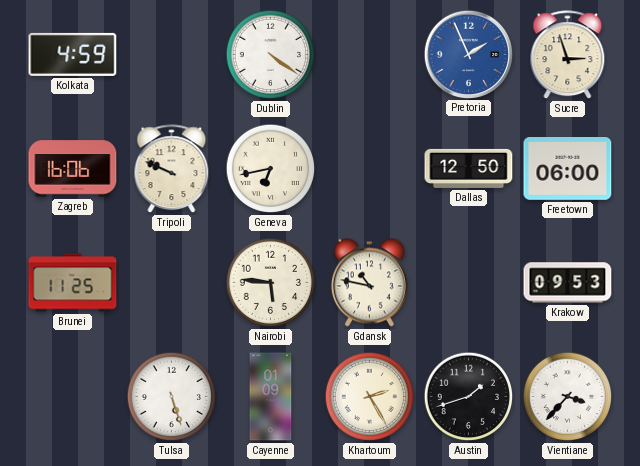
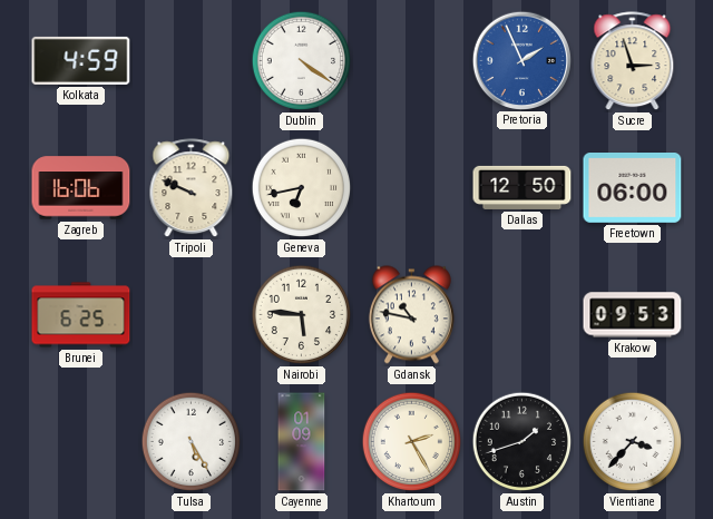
Brunei: 11:25 -> 6:25 (81, 315)
Tulsa: 5:27 -> 5:25 (192, 442)
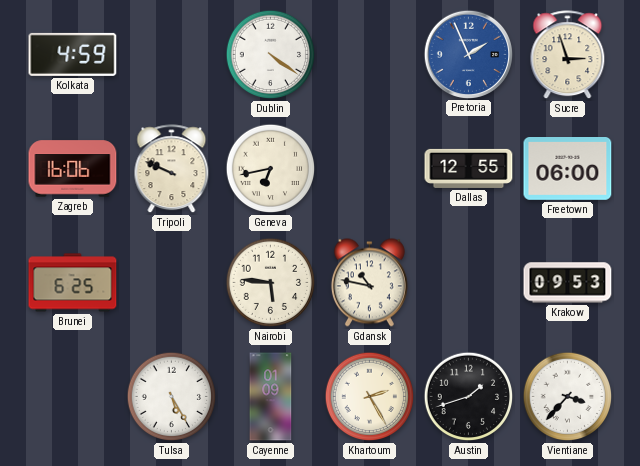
Dallas: 12:50 -> 12:55 (469, 168)
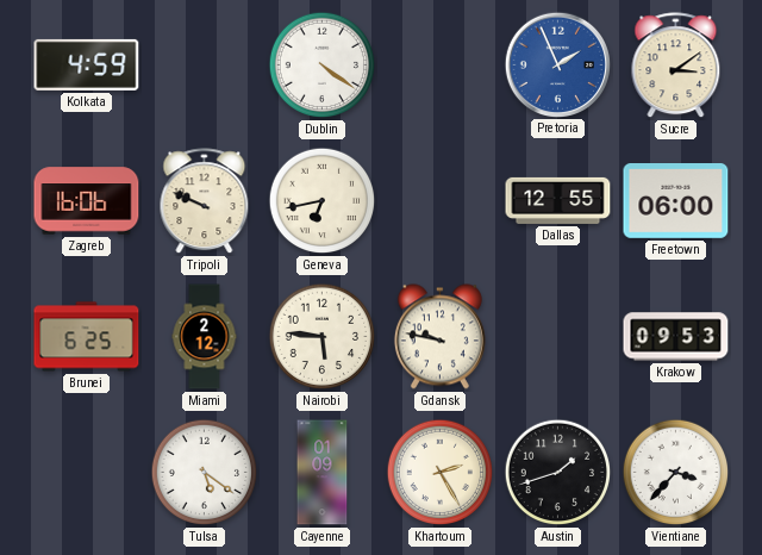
Sucre: 2:57 -> 3:09 (676, 66)
Miami: none -> 2:12 (205, 337)
Gdansk: 10:47 -> 9:47 (439, 337)
Tulsa: 5:25 -> 5:21 (205, 473)
